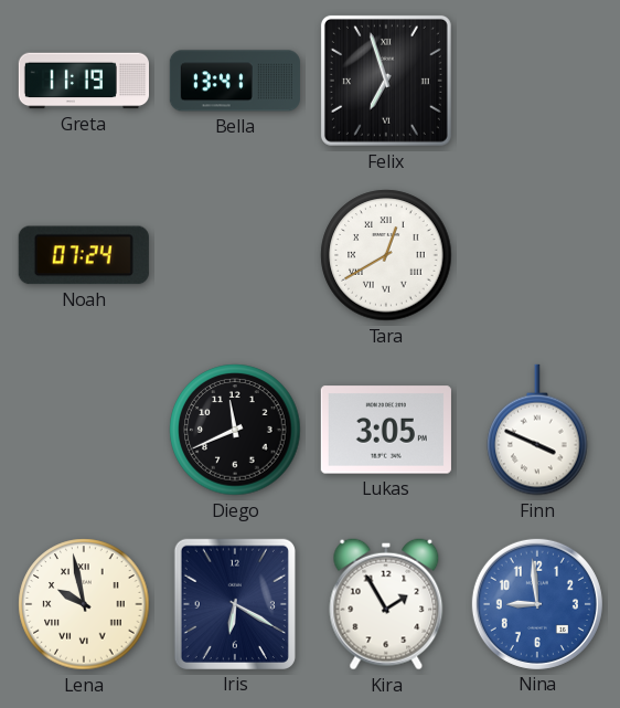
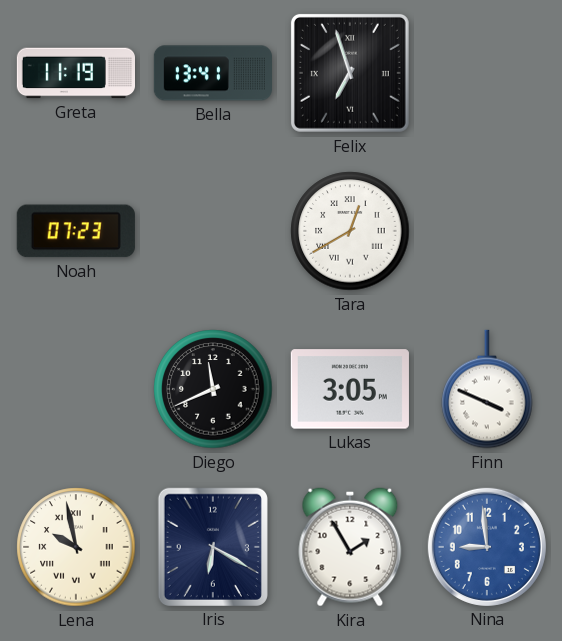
Noah: 07:24 -> 07:23 (76, 231)
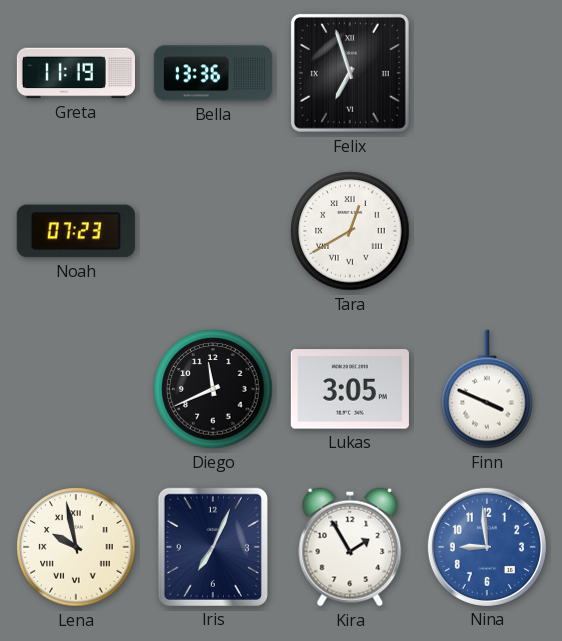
Bella: 13:41 -> 13:36 (213, 73)
Iris: 6:20 -> 7:04 (213, 547)
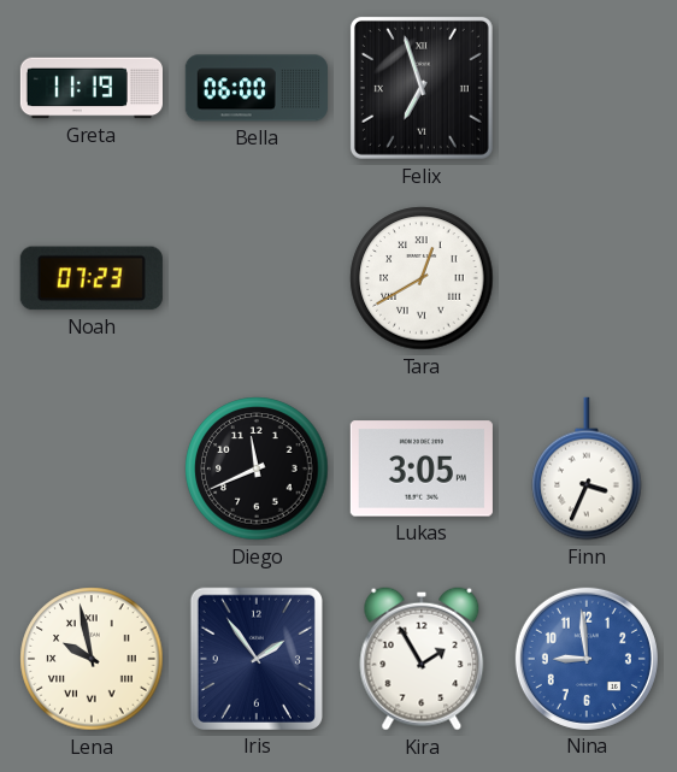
Bella: 13:36 -> 06:00 (257, 88)
Finn: 3:49 -> 3:34 (587, 468)
Iris: 7:04 -> 1:54 (257, 659)
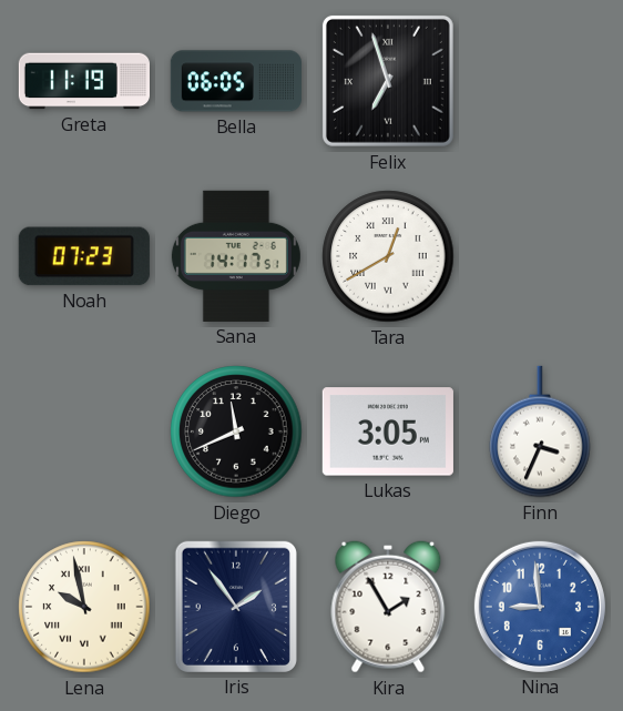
Bella: 06:00 -> 06:05 (236, 81)
Sana: none -> 14:17 (236, 256)
